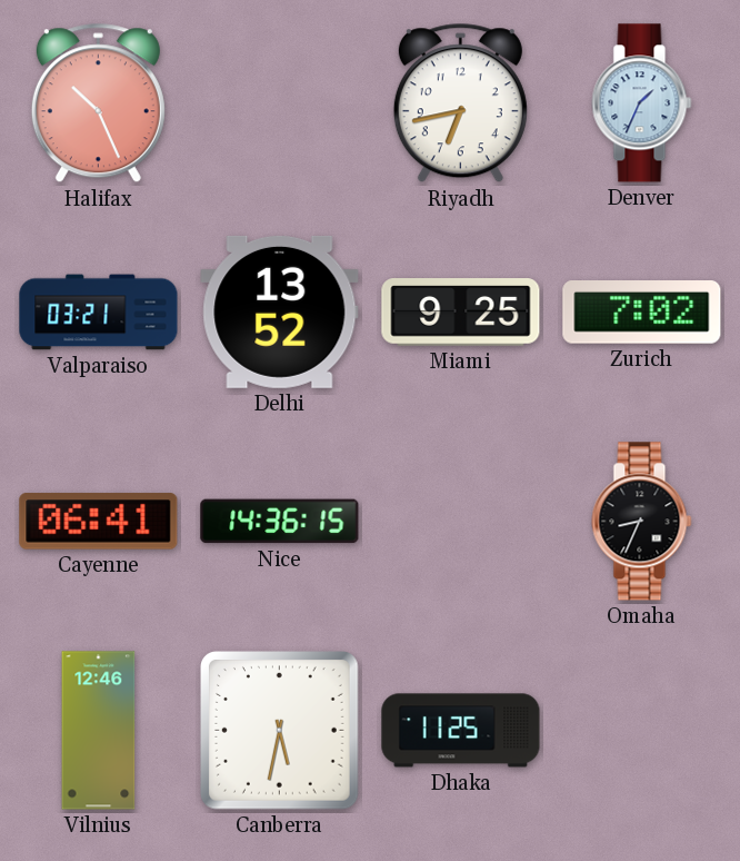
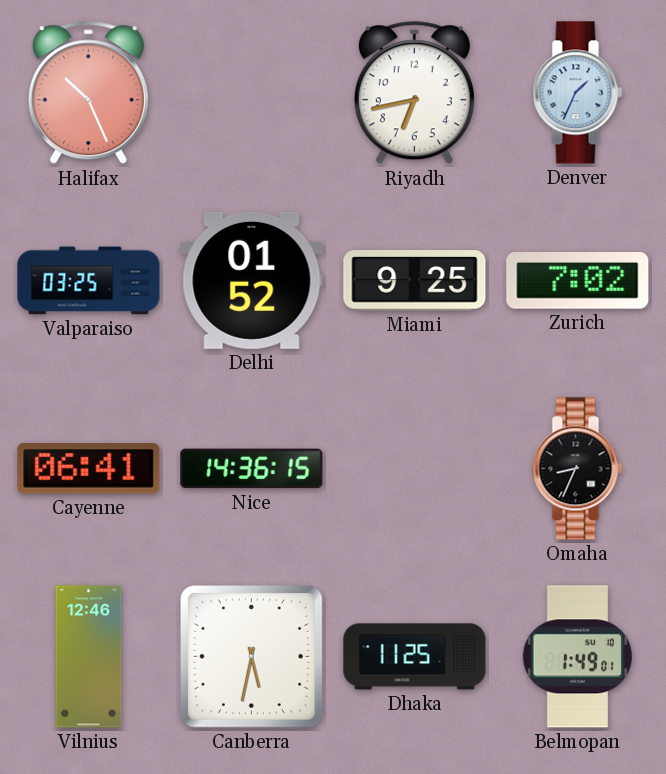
Valparaiso: 03:21 -> 03:25 (89, 281)
Delhi: 13:52 -> 01:52 (252, 280)
Belmopan: none -> 1:49 (577, 657)
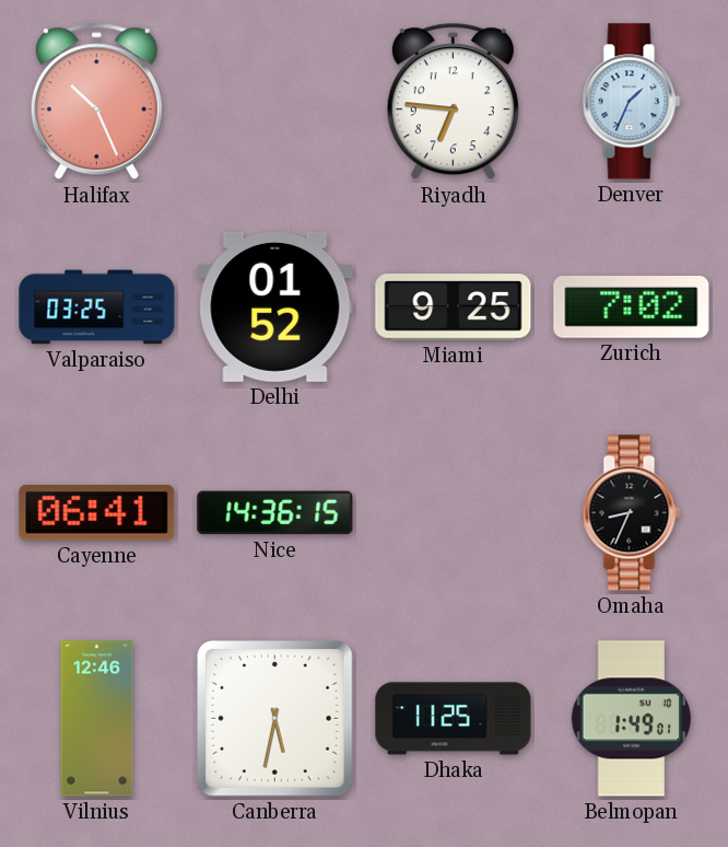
Riyadh: 6:43 -> 6:46 (453, 102)
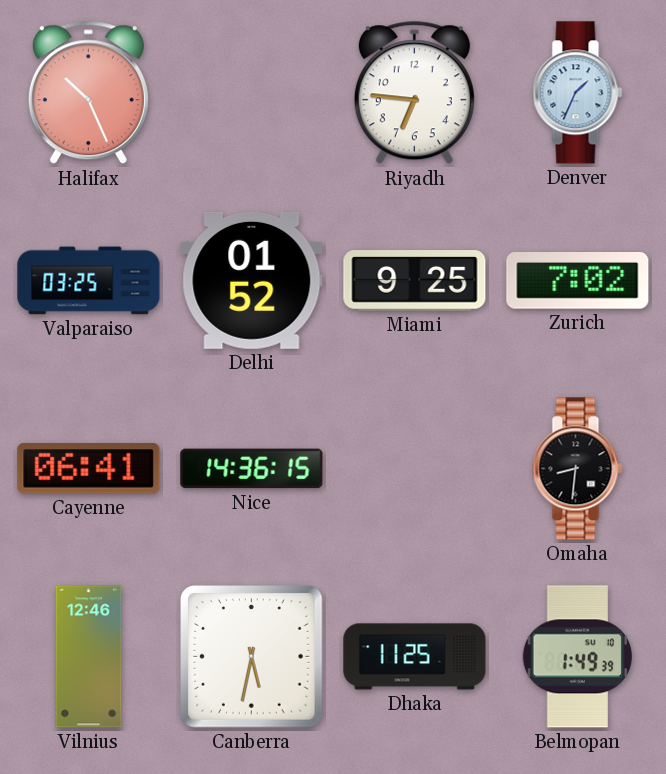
Omaha: 8:34 -> 8:31 (578, 469)
Belmopan: 1:49:01 -> 1:49:39 (577, 657)
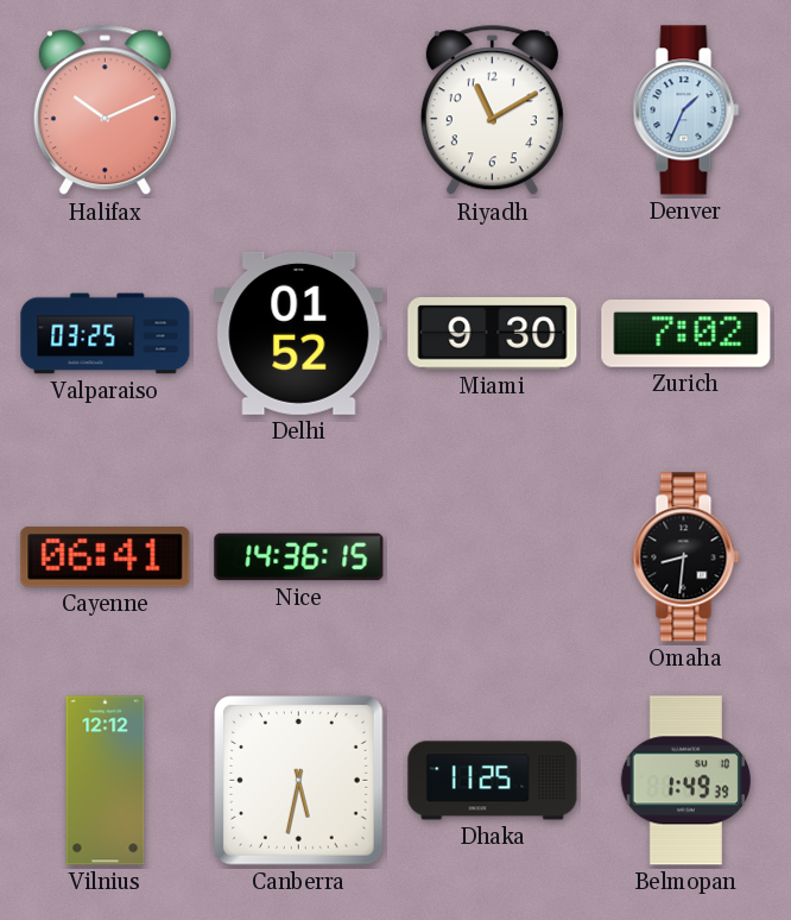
Halifax: 10:26 -> 10:11 (105, 111)
Riyadh: 6:46 -> 11:10 (492, 111)
Miami: 9:25 -> 9:30 (493, 334)
Vilnius: 12:46 -> 12:12 (106, 781)
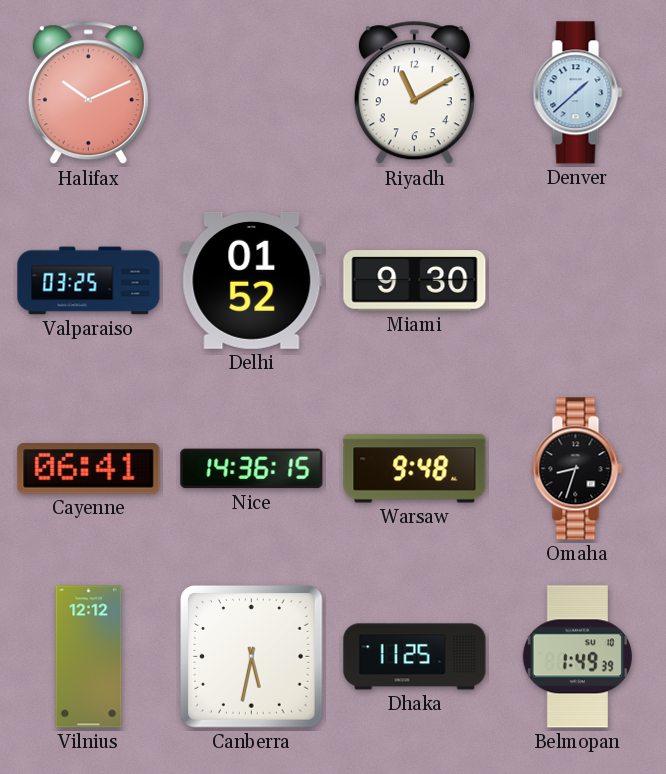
Denver: 1:34 -> 1:38 (578, 93)
Zurich: 7:02 -> none (686, 334)
Warsaw: none -> 9:48 (415, 469)
Omaha: 8:31 -> 8:33 (578, 469)
